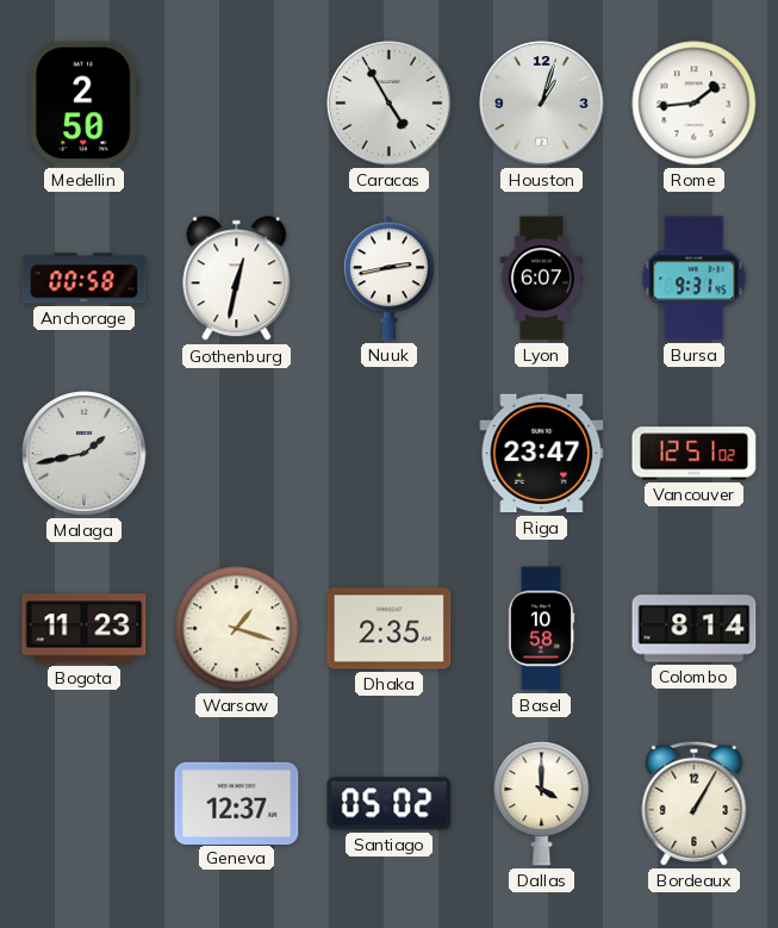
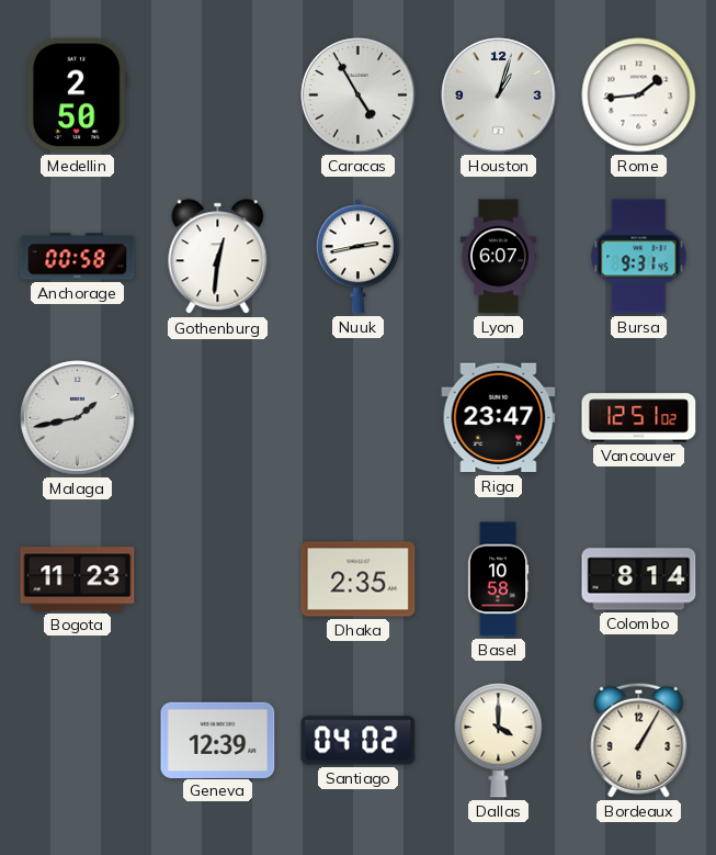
Gothenburg: 12:32 -> 12:31 (218, 257)
Warsaw: 1:18 -> none (237, 629)
Geneva: 12:37 -> 12:39 (218, 740)
Santiago: 05:02 -> 04:02 (359, 741)
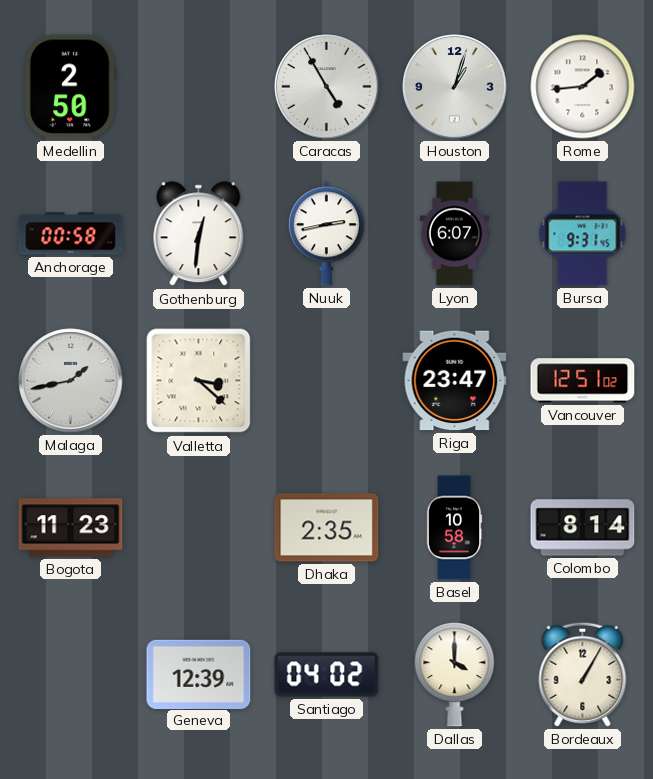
Valletta: none -> 3:22 (199, 381)
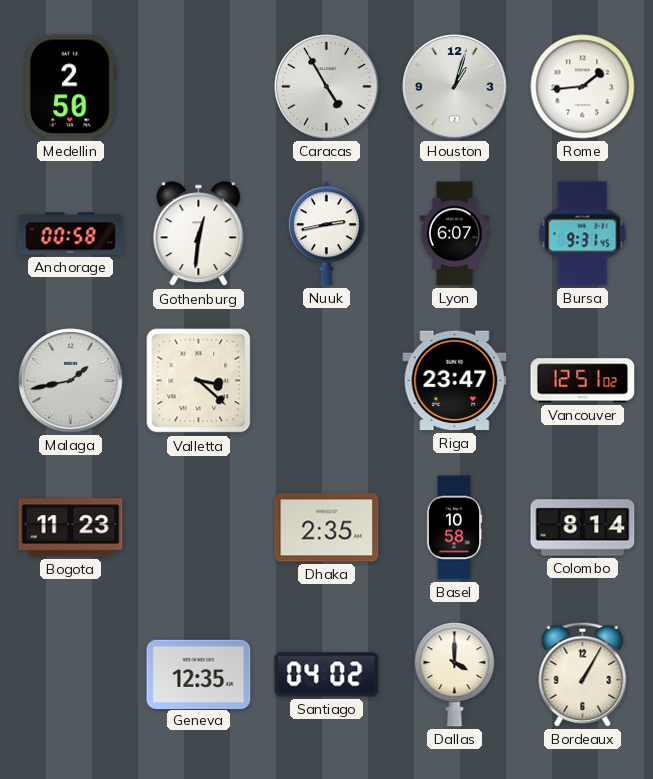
Geneva: 12:39 -> 12:35 (199, 674)
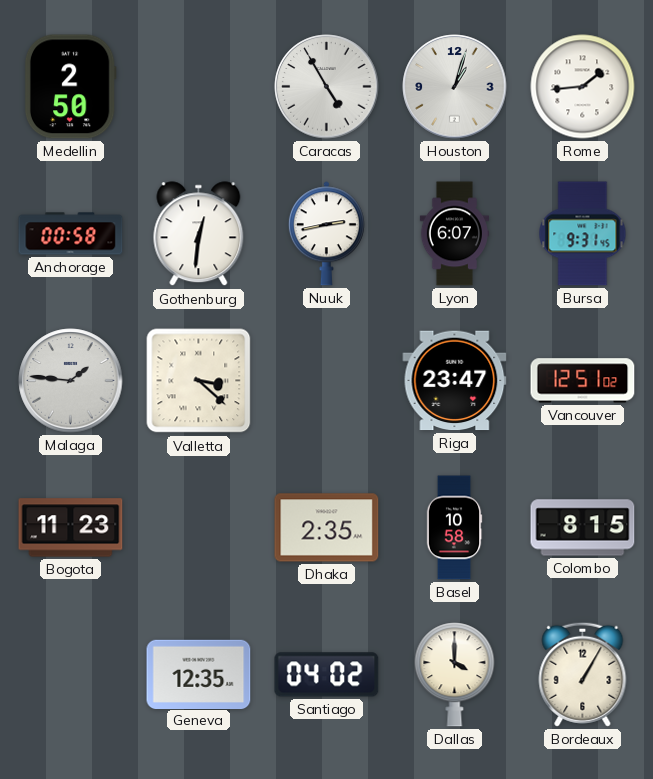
Malaga: 1:43 -> 1:46 (71, 381)
Colombo: 8:14 -> 8:15 (583, 528)
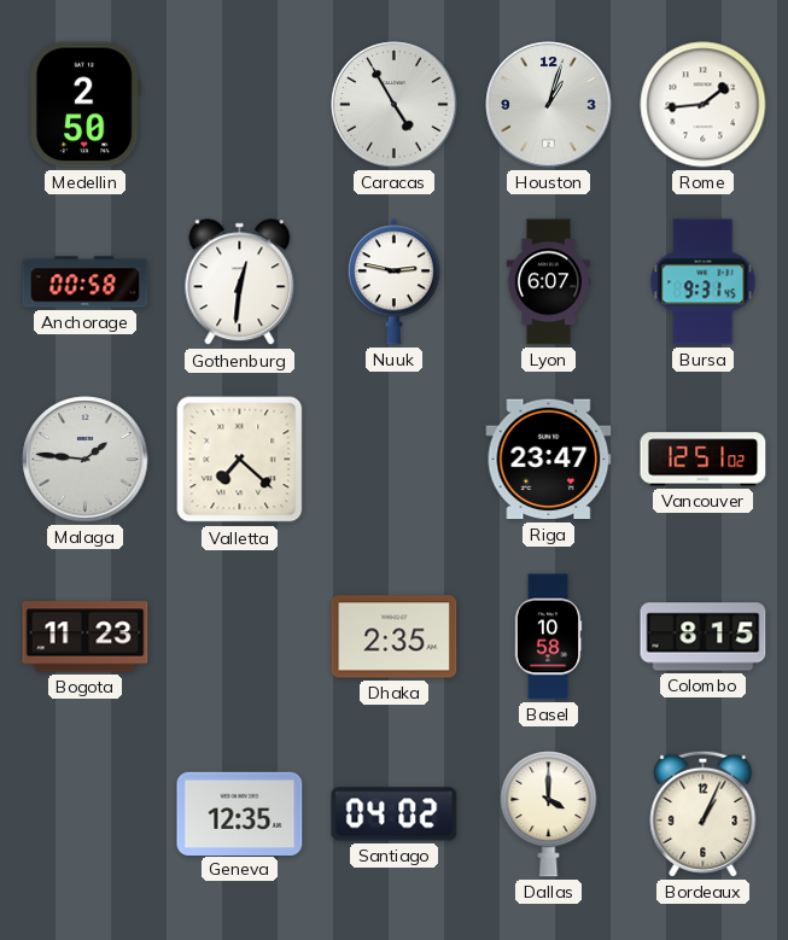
Nuuk: 2:43 -> 2:47 (393, 282)
Valletta: 3:22 -> 7:22 (240, 460)
Bordeaux: 1:05 -> 1:04 (704, 813)
